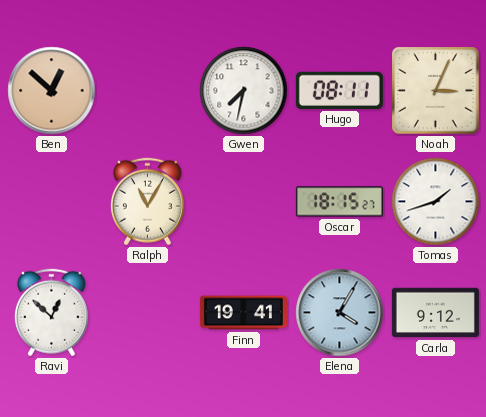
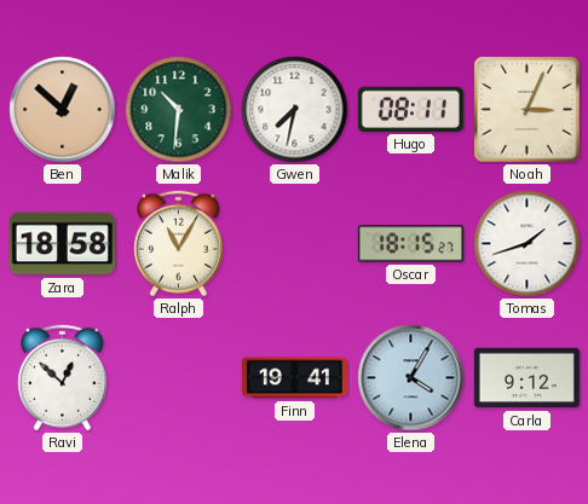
Malik: none -> 10:31 (179, 110)
Zara: none -> 18:58 (62, 244)
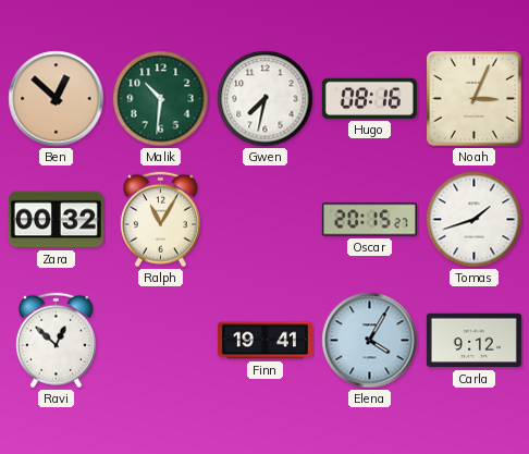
Hugo: 08:11 -> 08:16 (369, 98)
Zara: 18:58 -> 00:32 (56, 220)
Oscar: 18:15 -> 20:15 (369, 220)
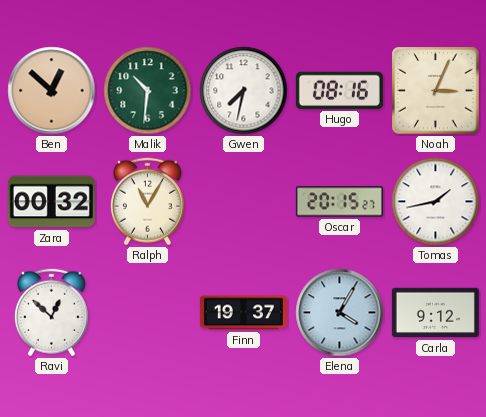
Tomas: 1:42 -> 1:43 (436, 202)
Finn: 19:41 -> 19:37 (243, 313)
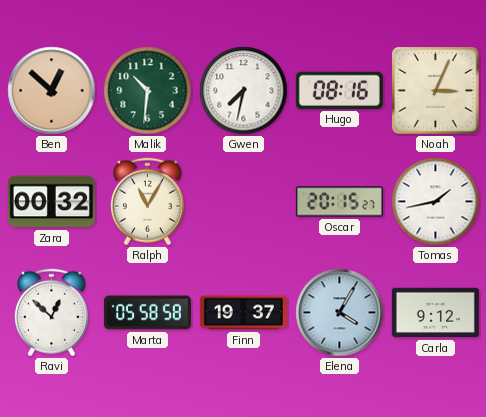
Marta: none -> 05:58 (147, 313)
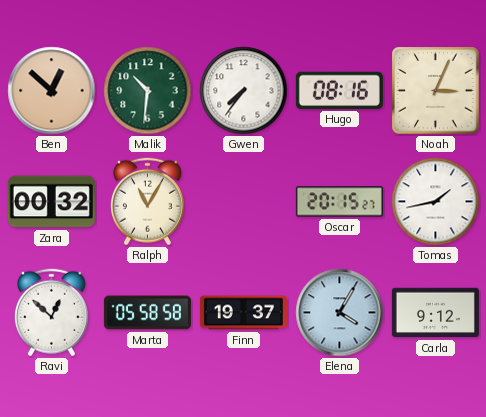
Gwen: 7:32 -> 7:36 (244, 91)
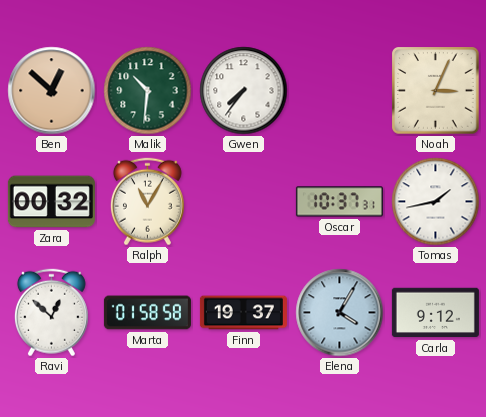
Hugo: 08:16 -> none (339, 90)
Oscar: 20:15 -> 10:37 (339, 202)
Marta: 05:58 -> 01:58 (147, 313)
